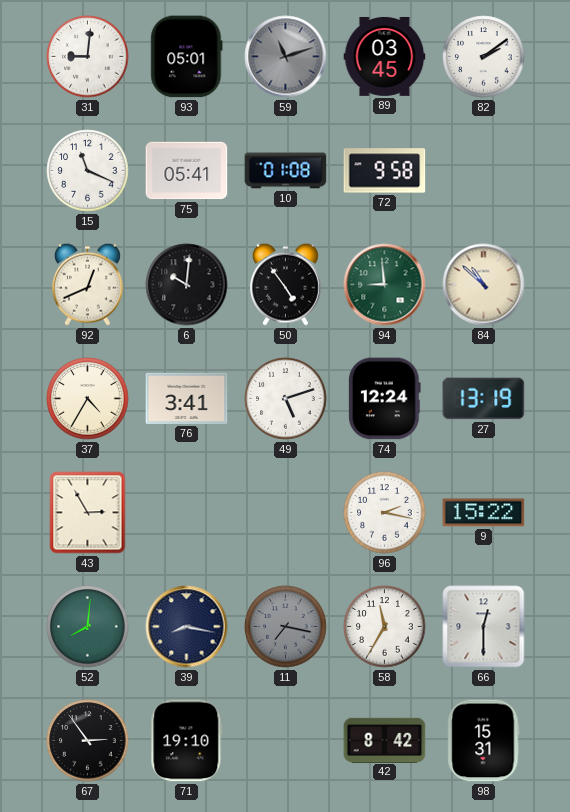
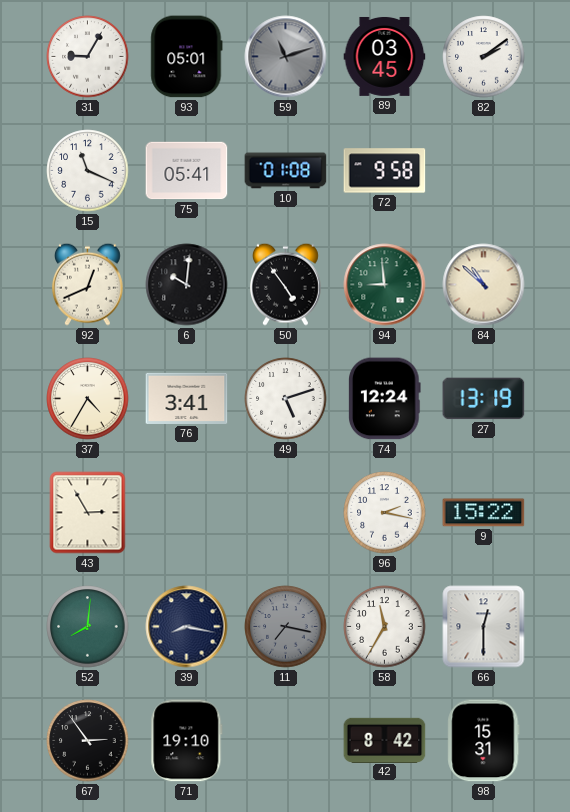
31: 9:01 -> 9:05 (88, 57)
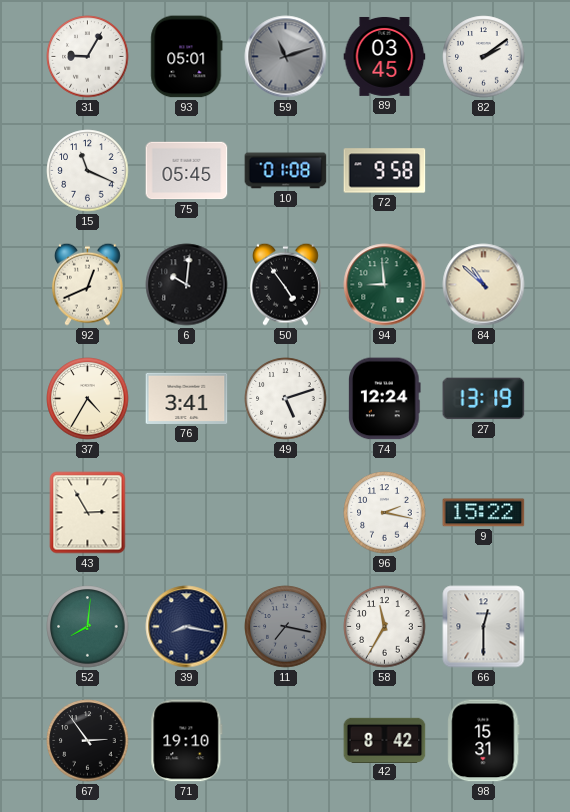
75: 05:41 -> 05:45 (187, 171)
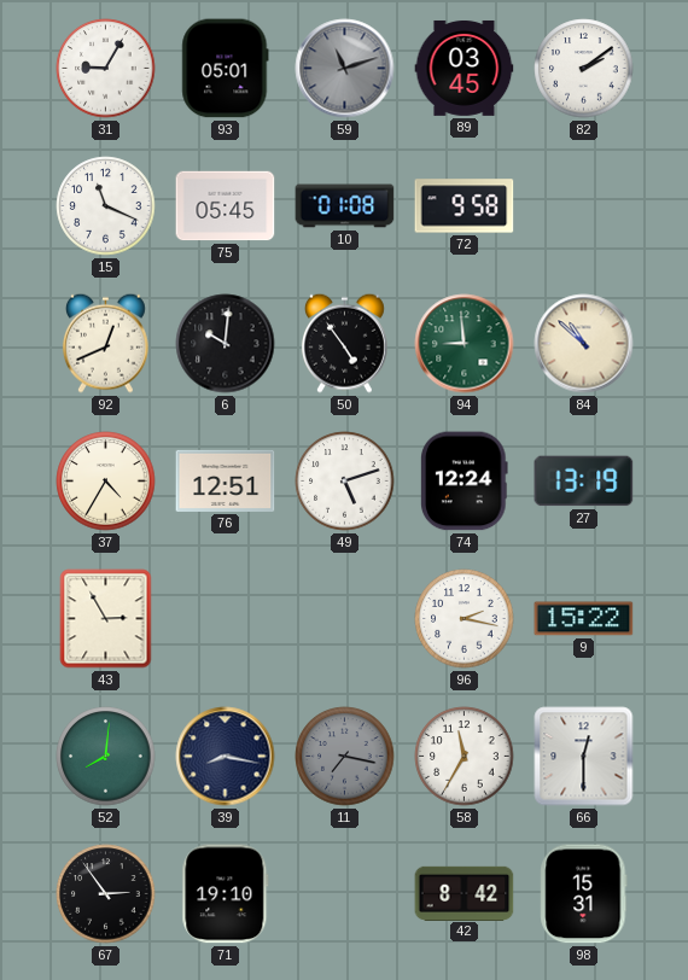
76: 3:41 -> 12:51 (226, 480)
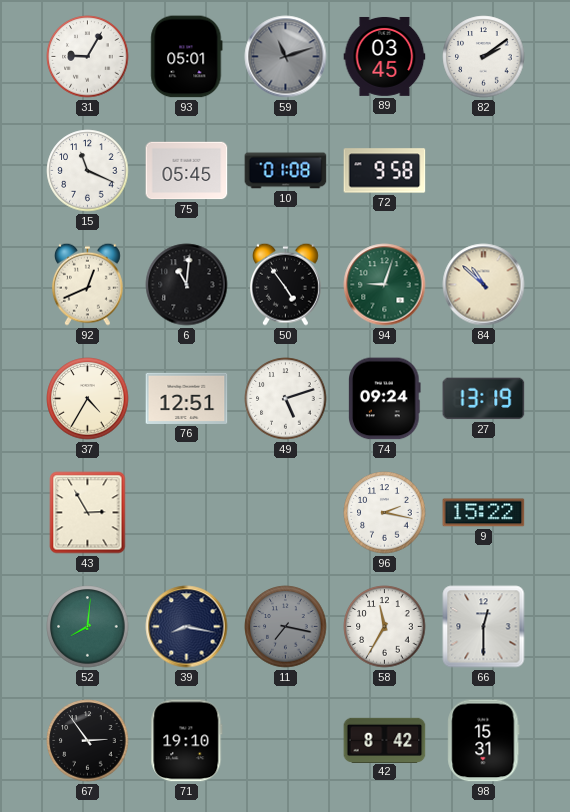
6: 10:01 -> 11:01 (187, 285)
94: 8:59 -> 9:03 (385, 285)
74: 12:24 -> 09:24 (385, 399)
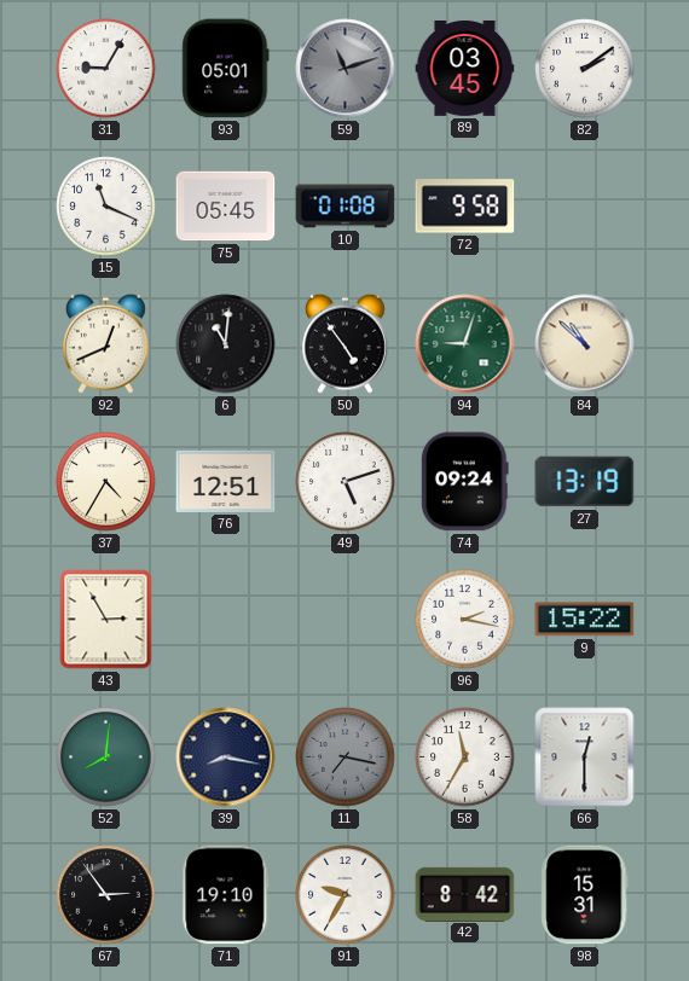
91: none -> 9:35 (346, 895)
